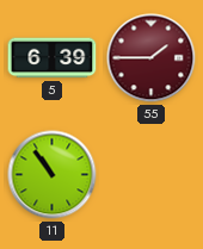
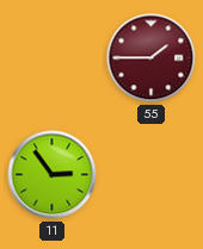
5: 6:39 -> none (53, 58)
11: 10:54 -> 2:54 (53, 175)
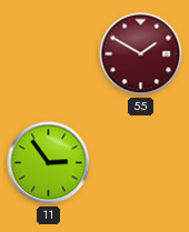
55: 1:45 -> 1:50 (141, 54)
